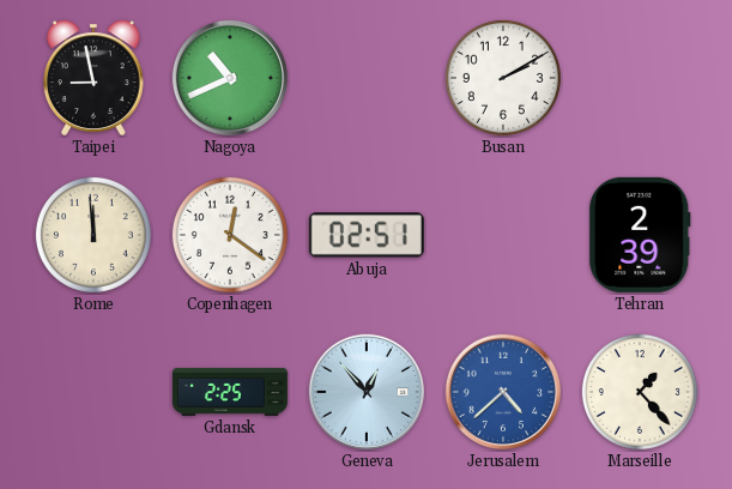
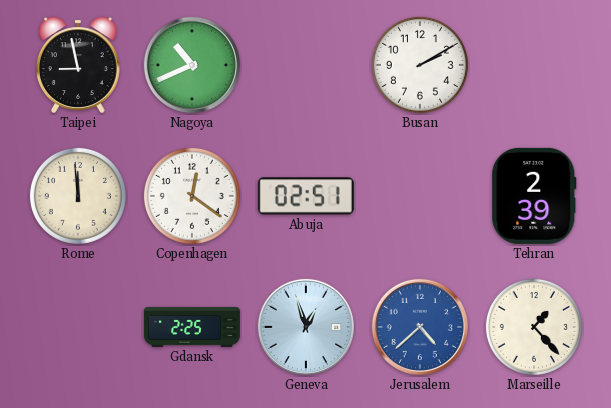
Geneva: 12:53 -> 12:57 (306, 327)
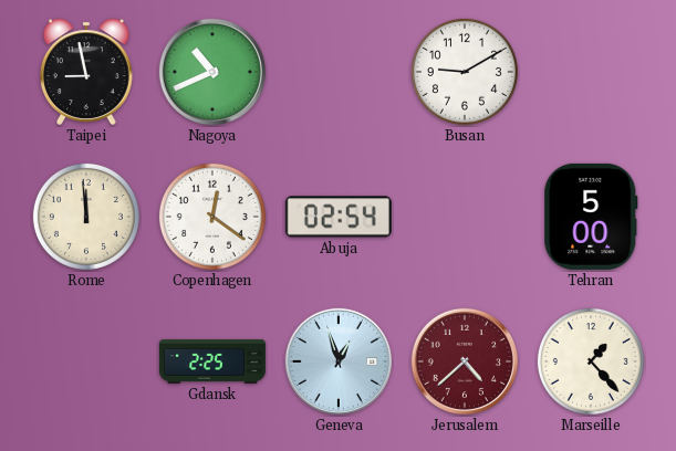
Busan: 2:10 -> 9:10 (465, 72)
Abuja: 02:51 -> 02:54 (339, 217)
Tehran: 2:39 -> 5:00 (591, 217)
Jerusalem dial: blue -> burgundy (465, 361)
